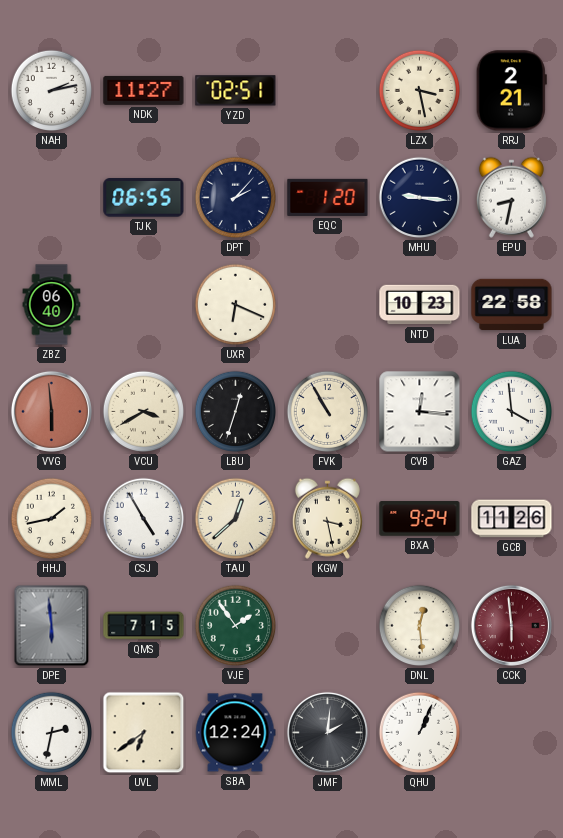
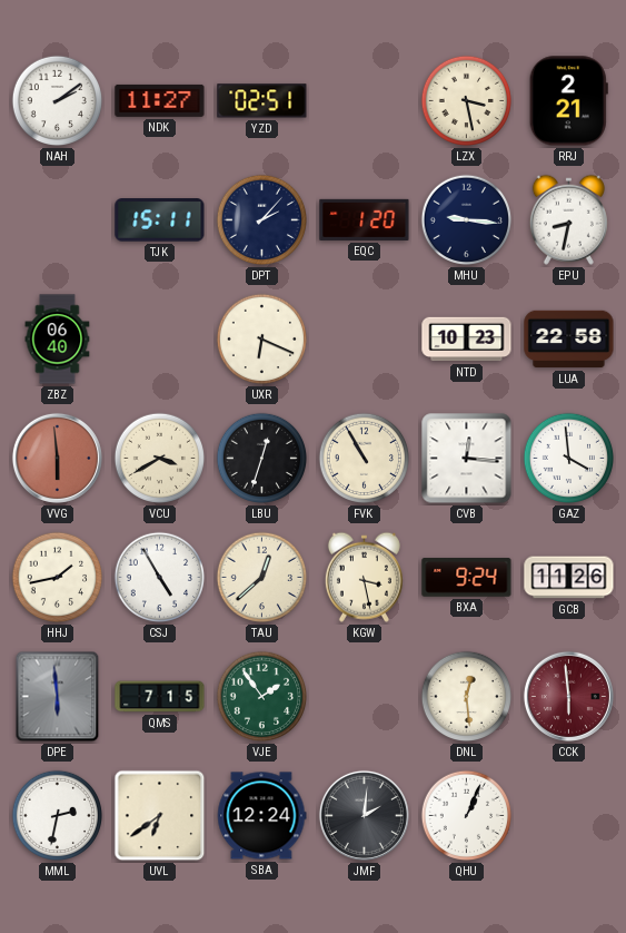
NAH: 2:13 -> 2:09 (58, 101)
TJK: 06:55 -> 15:11 (160, 220)
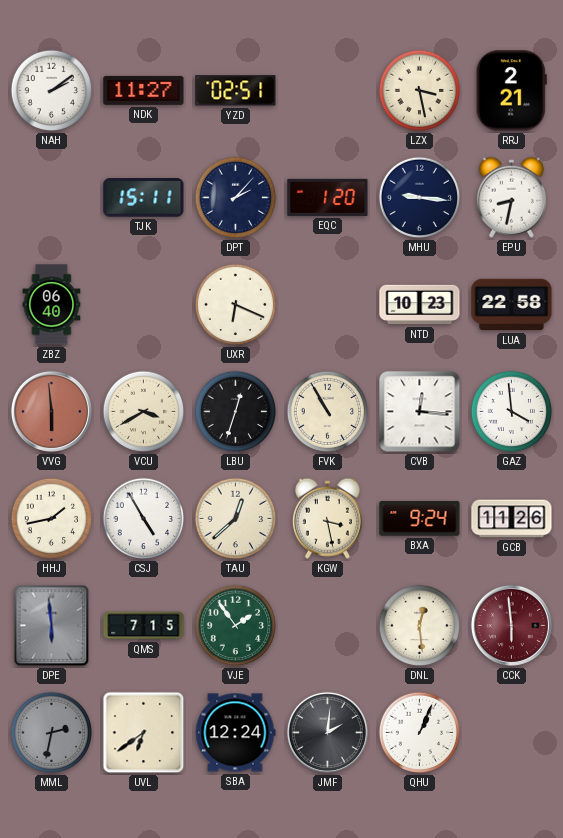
MML dial: white -> grey (52, 733)
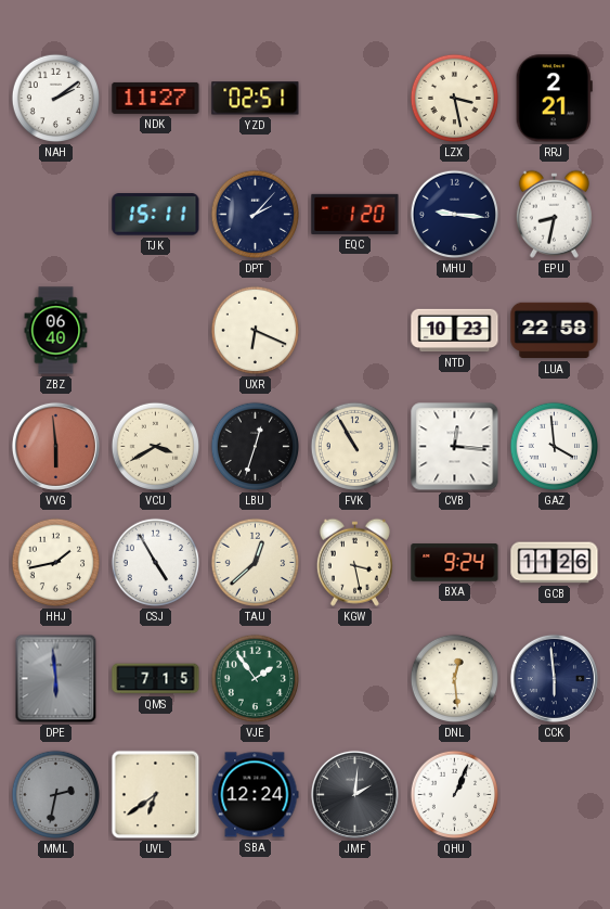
CCK dial: burgundy -> navy (554, 678)
